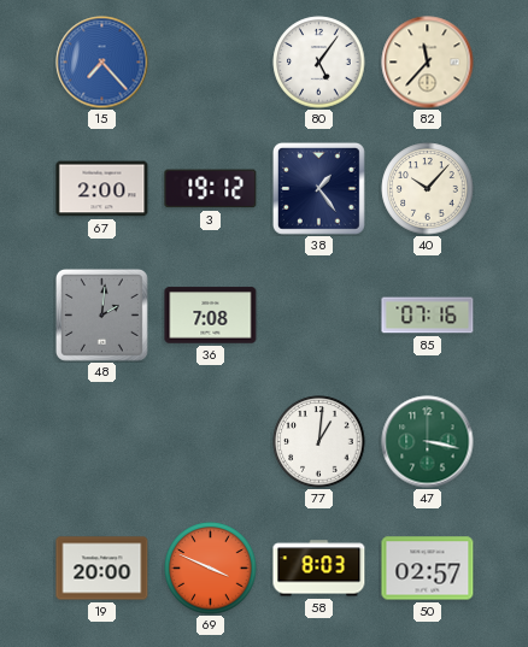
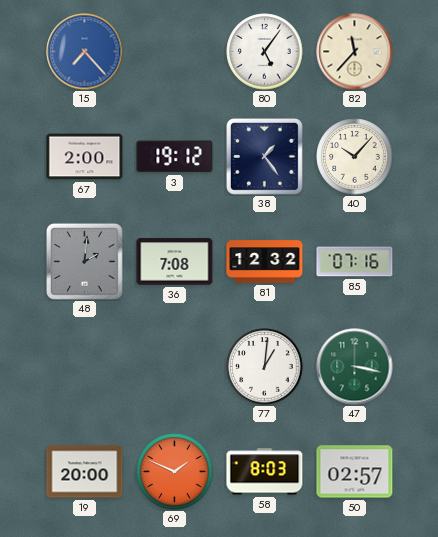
81: none -> 12:32 (265, 262)
69: 3:49 -> 1:49 (175, 472)
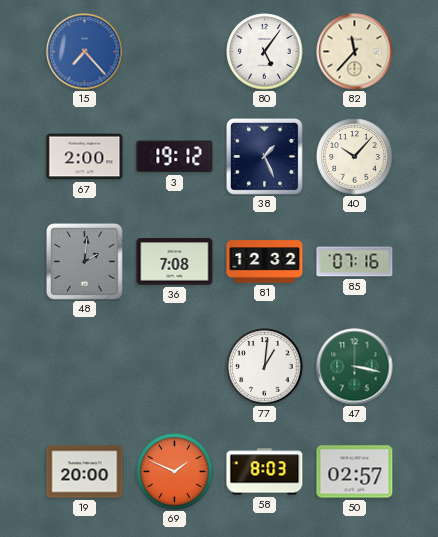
38: 1:24 -> 1:26 (264, 156)
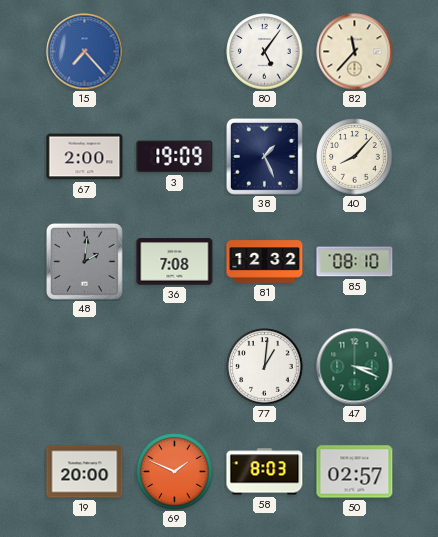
3: 19:12 -> 19:09 (175, 157)
40: 10:07 -> 8:07 (355, 157)
85: 07:16 -> 08:10 (355, 262)
47: 3:17 -> 3:19 (355, 367)
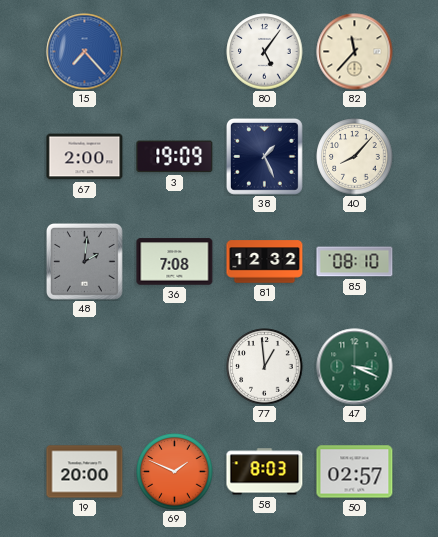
77: 1:01 -> 12:59 (265, 367)
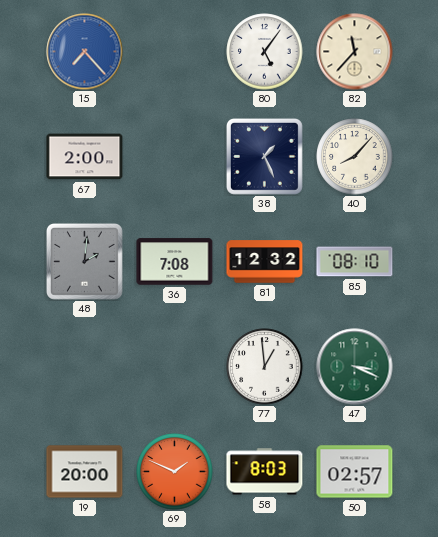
3: 19:09 -> none (175, 157)
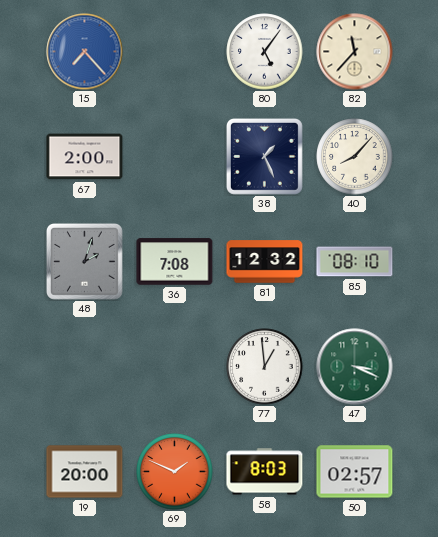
48: 2:01 -> 2:03 (84, 261)
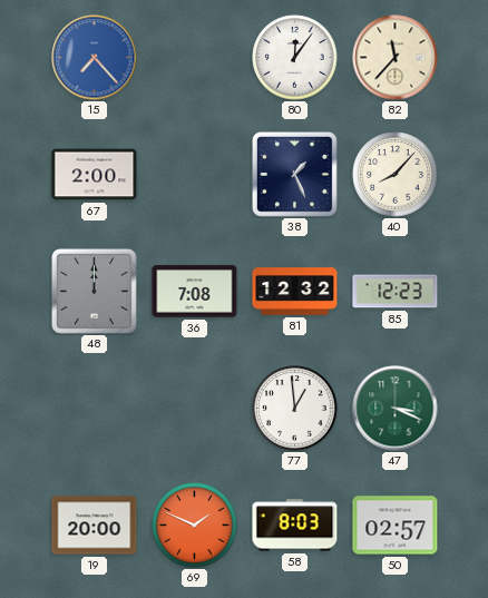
80: 5:06 -> 12:06 (295, 58)
48: 2:03 -> 12:00 (94, 291)
85: 08:10 -> 12:23 (396, 292)
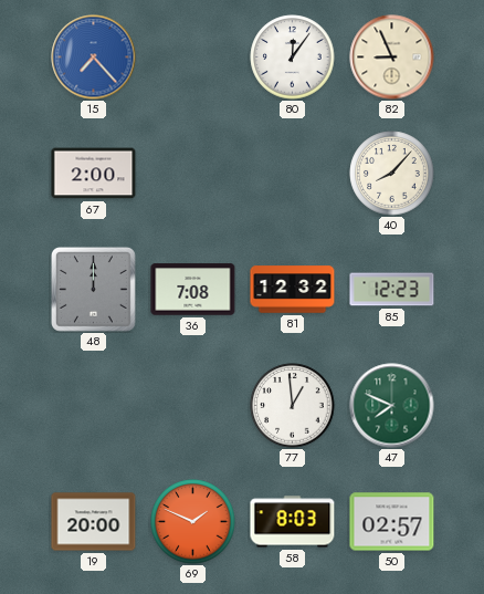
82: 11:37 -> 8:56 (392, 58)
38: 1:26 -> none (294, 174)
47: 3:19 -> 7:49 (392, 406)
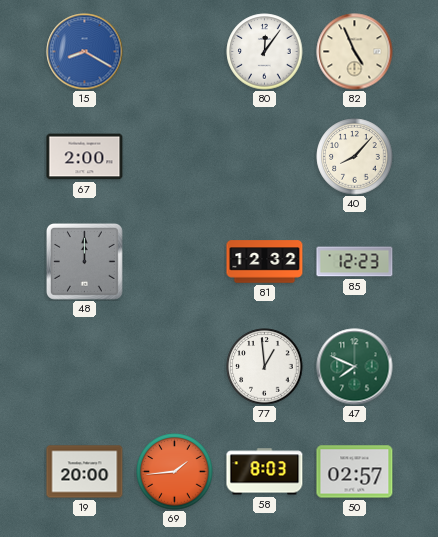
15: 7:23 -> 8:20 (85, 52)
82: 8:56 -> 4:56 (355, 52)
36: 7:08 -> none (193, 290)
69: 1:49 -> 1:44 (175, 472)
